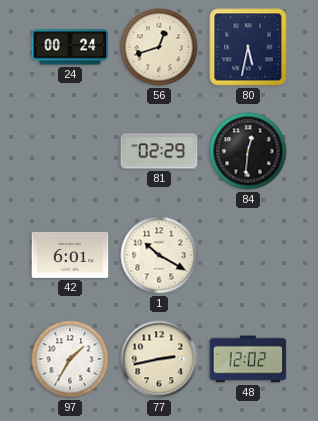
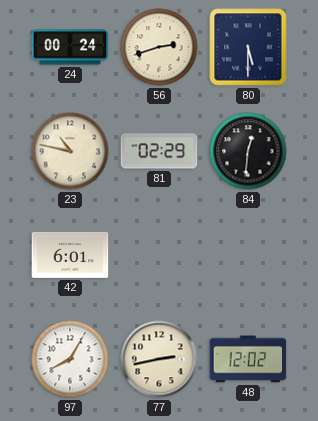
56: 12:42 -> 2:42 (159, 47)
80: 5:32 -> 5:30 (248, 47)
23: none -> 10:47 (70, 151)
1: 10:20 -> none (159, 255)
97: 1:35 -> 8:05 (70, 359)
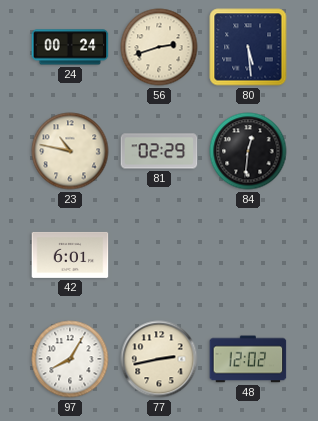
80: 5:30 -> 5:29 (248, 47)
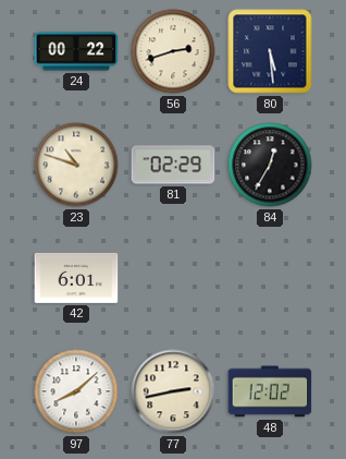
24: 00:24 -> 00:22 (76, 51)
23: 10:47 -> 10:48 (76, 165)
84: 12:31 -> 12:35 (270, 165)
97: 8:05 -> 8:08 (76, 391)
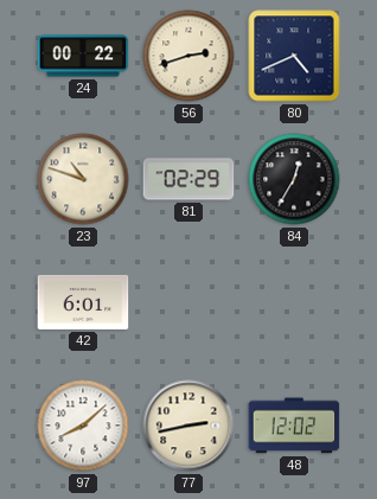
80: 5:29 -> 4:41 (294, 56)
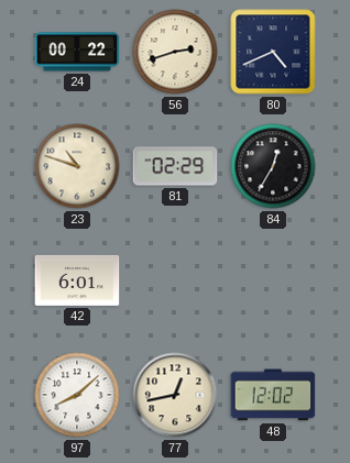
77: 2:43 -> 12:43 (175, 395)
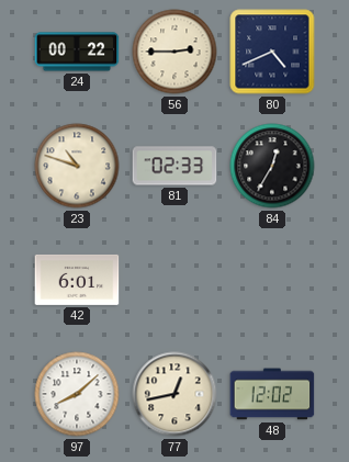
56: 2:42 -> 2:45 (174, 52)
81: 02:29 -> 02:33 (174, 166)
